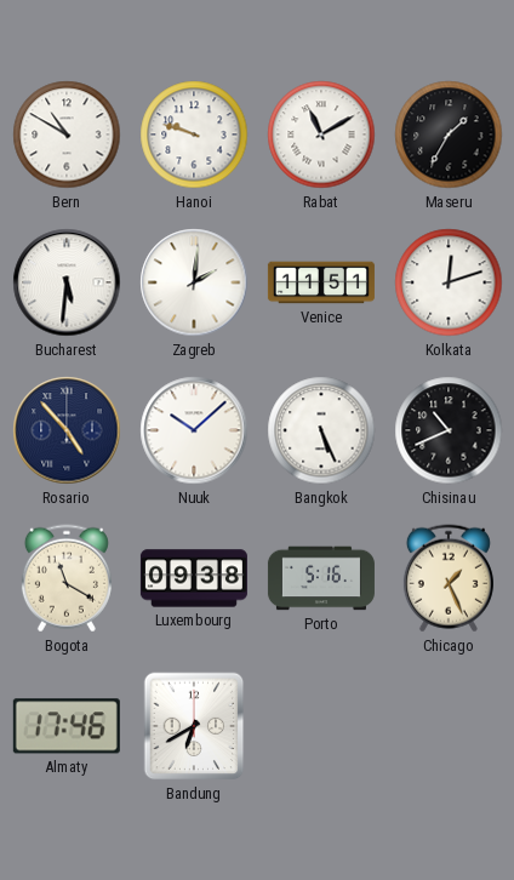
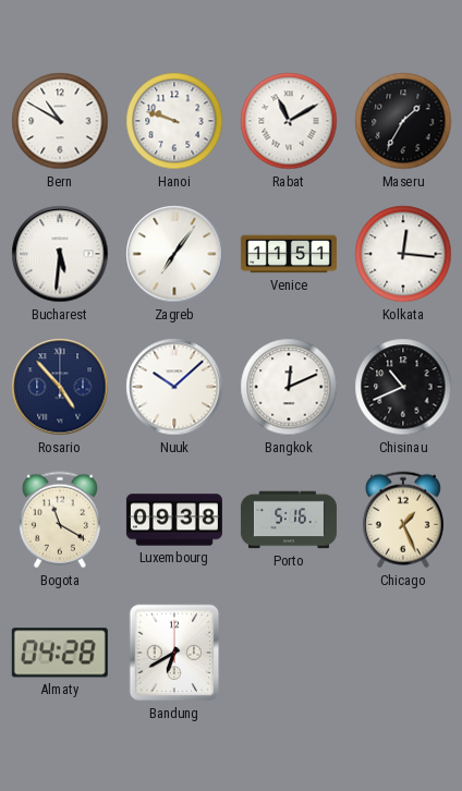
Zagreb: 2:01 -> 7:06 (174, 254)
Kolkata: 12:12 -> 12:16 (403, 254)
Bangkok: 5:26 -> 12:11 (289, 387)
Almaty: 17:46 -> 04:28 (60, 653)
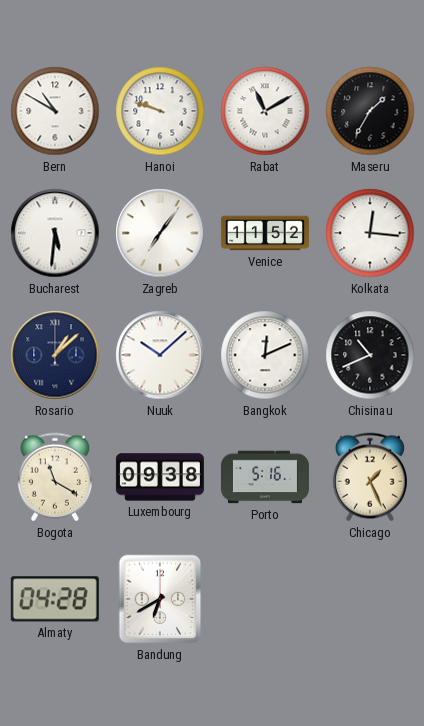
Venice: 11:51 -> 11:52 (265, 233)
Rosario: 4:53 -> 1:08 (55, 355)
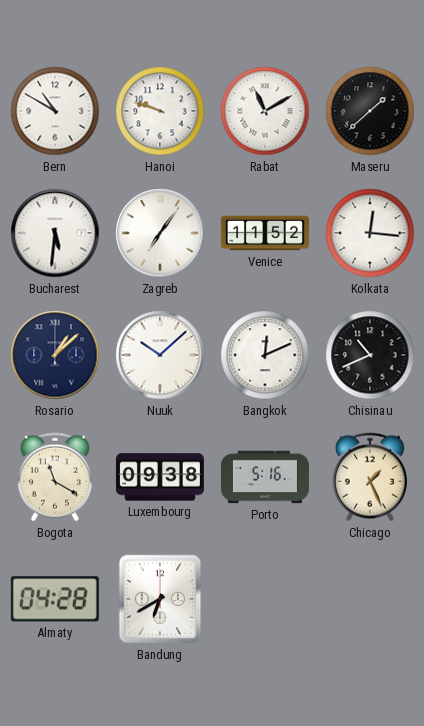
Maseru: 1:35 -> 1:38 (370, 111)
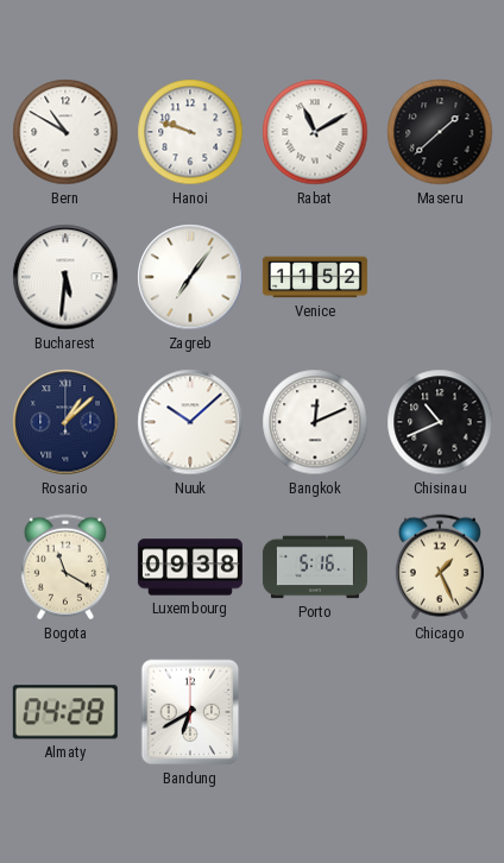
Kolkata: 12:16 -> none (370, 233)
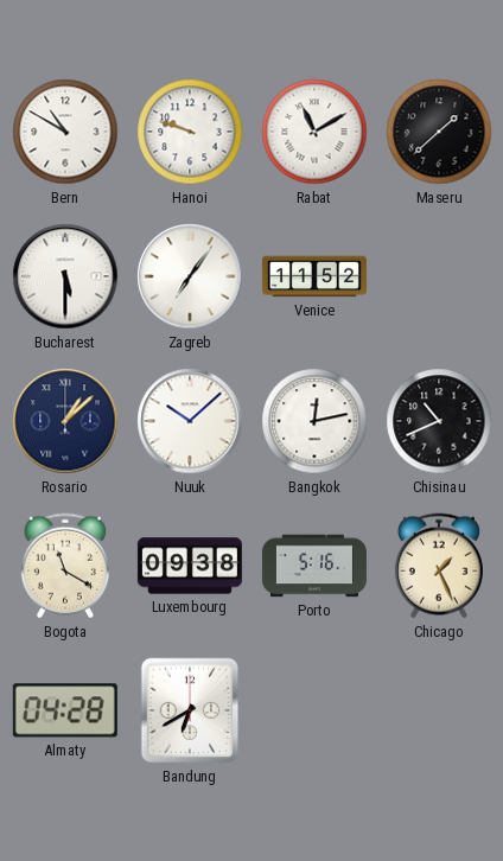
Bucharest: 5:31 -> 5:30 (65, 276)
Bangkok: 12:11 -> 12:13 (314, 421)
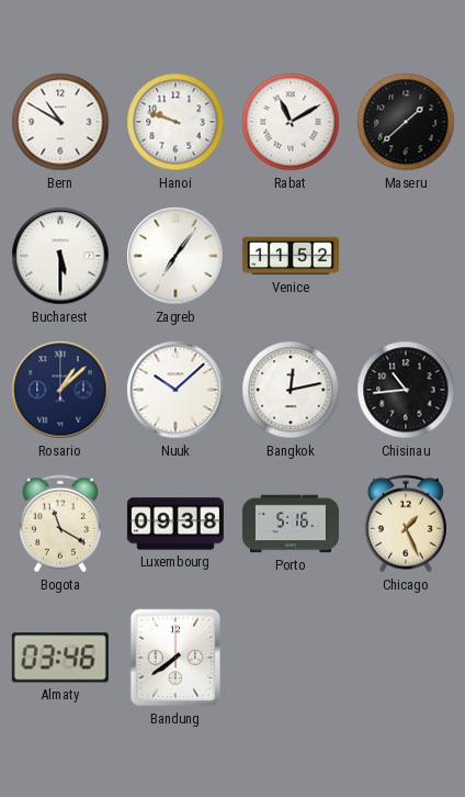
Chisinau: 10:41 -> 10:44 (406, 390)
Almaty: 04:28 -> 03:46 (60, 658)
Bandung: 6:40 -> 7:39 (175, 658)
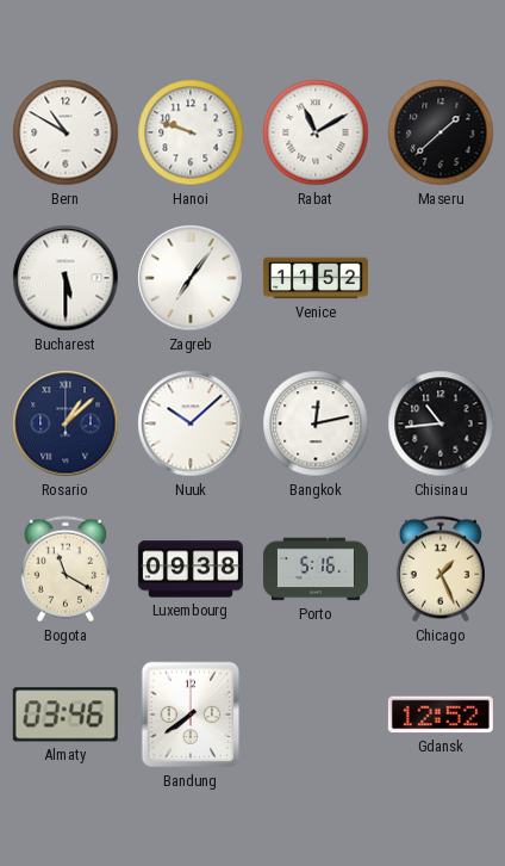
Gdansk: none -> 12:52 (441, 715)
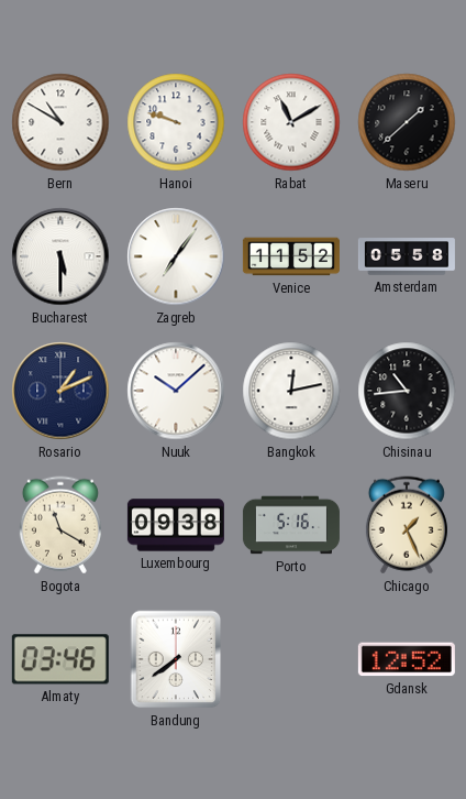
Amsterdam: none -> 05:58 (407, 256)
Rosario: 1:08 -> 1:11 (60, 391)
